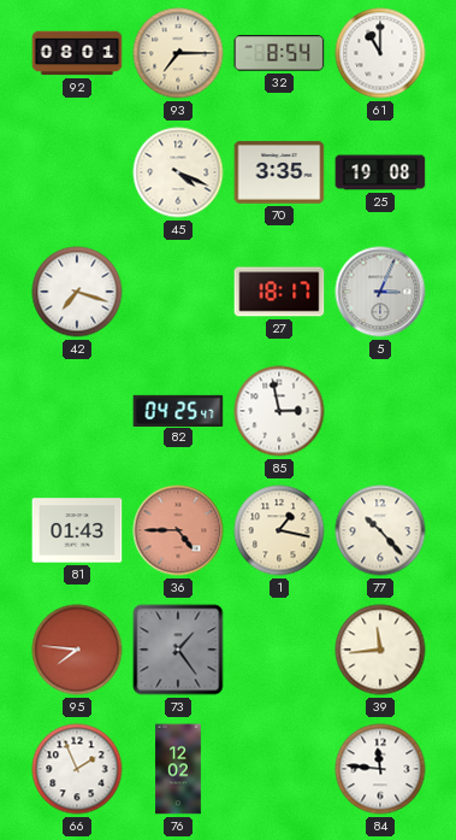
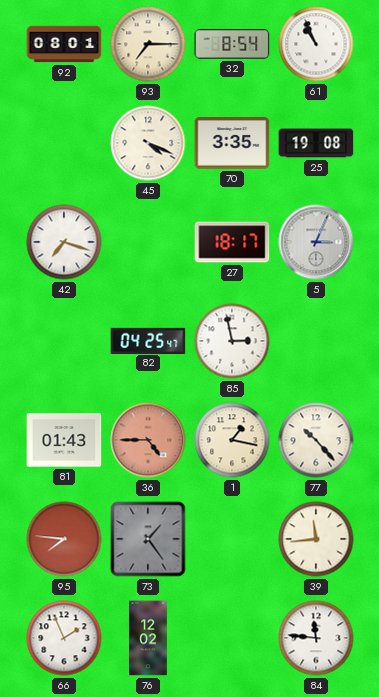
61: 11:00 -> 10:56 (316, 44)
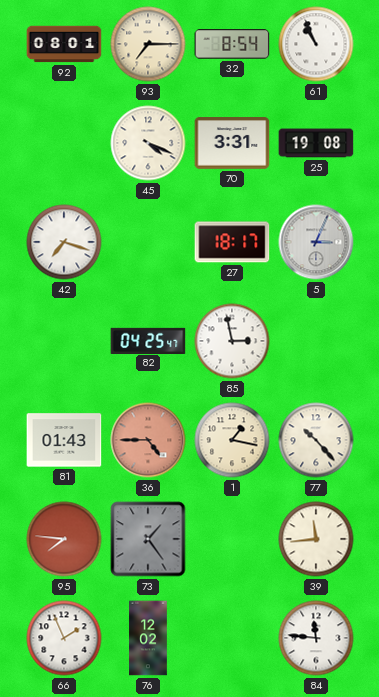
70: 3:35 -> 3:31 (232, 143)
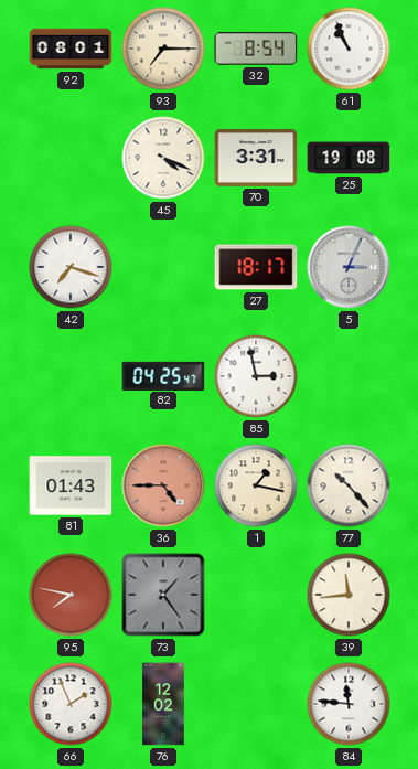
95: 7:46 -> 7:47 (71, 595)
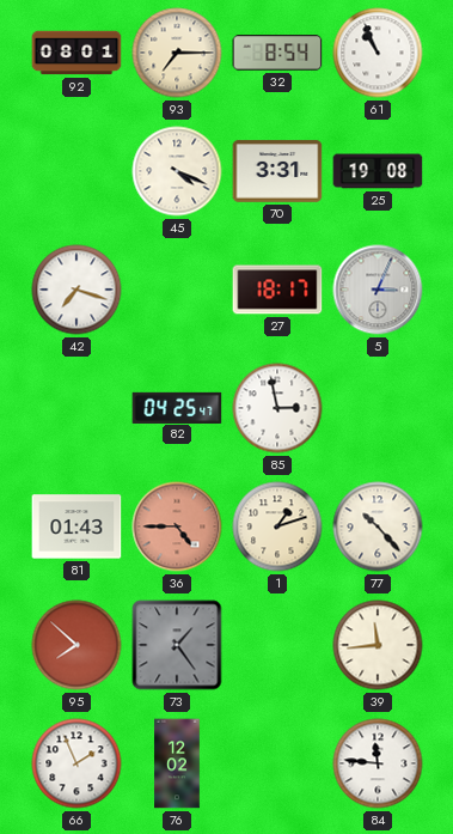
1: 1:17 -> 1:12 (277, 526)
95: 7:47 -> 7:52 (76, 645)
